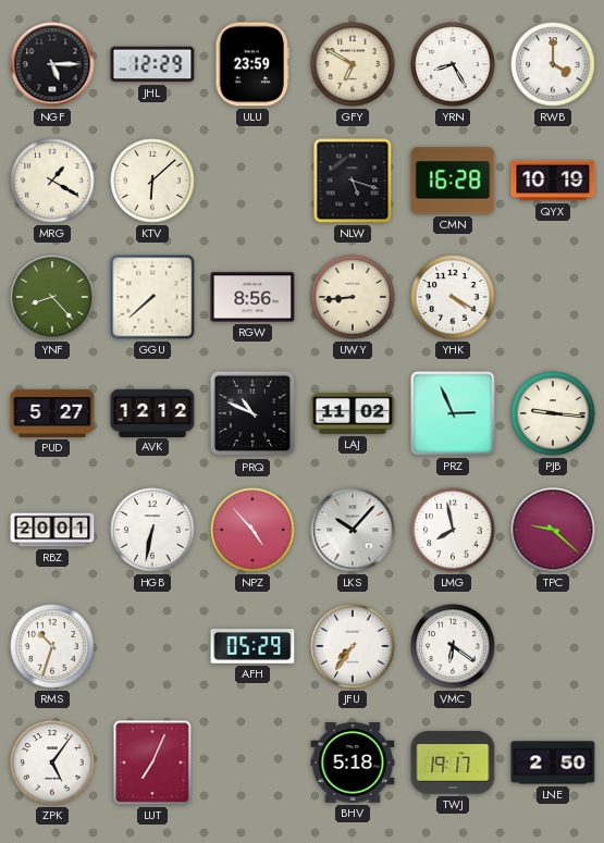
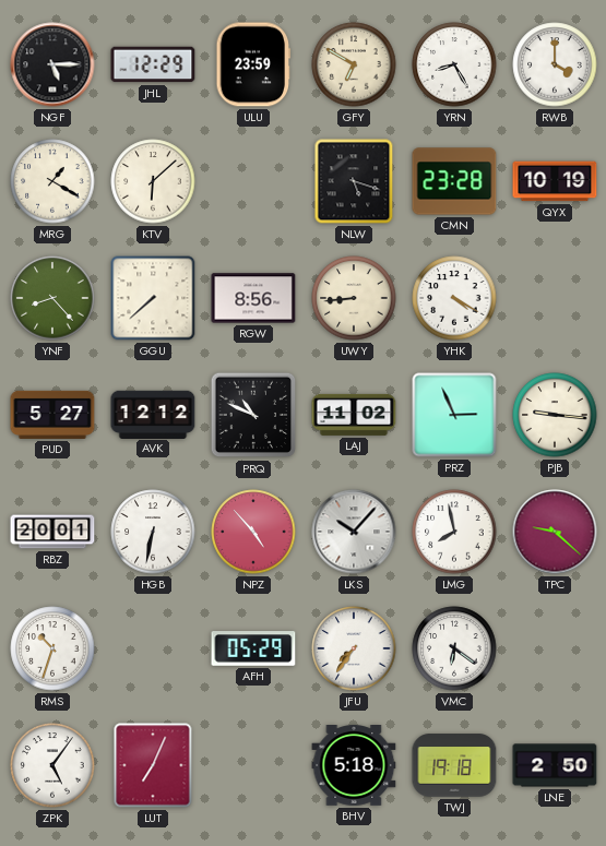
CMN: 16:28 -> 23:28 (454, 181)
TWJ: 19:17 -> 19:18 (454, 765)
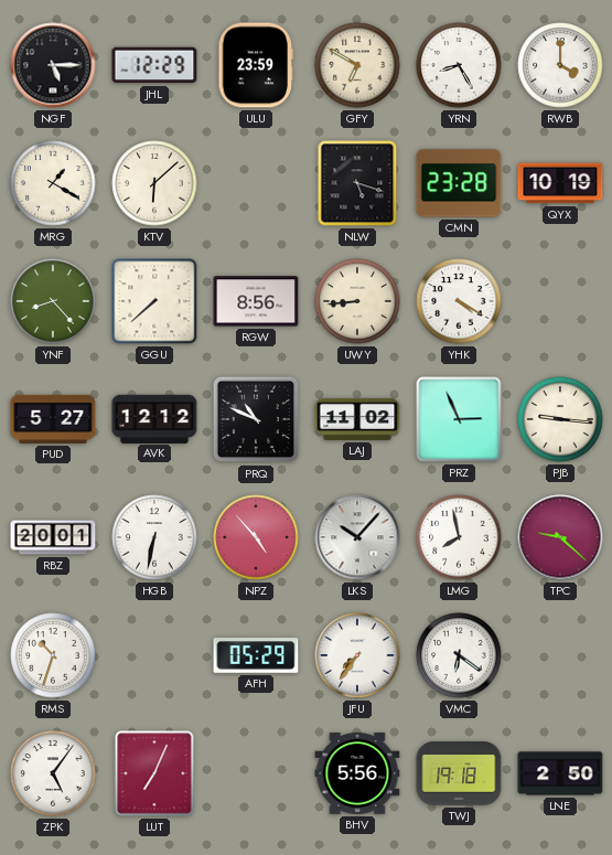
BHV: 5:18 -> 5:56 (357, 774)
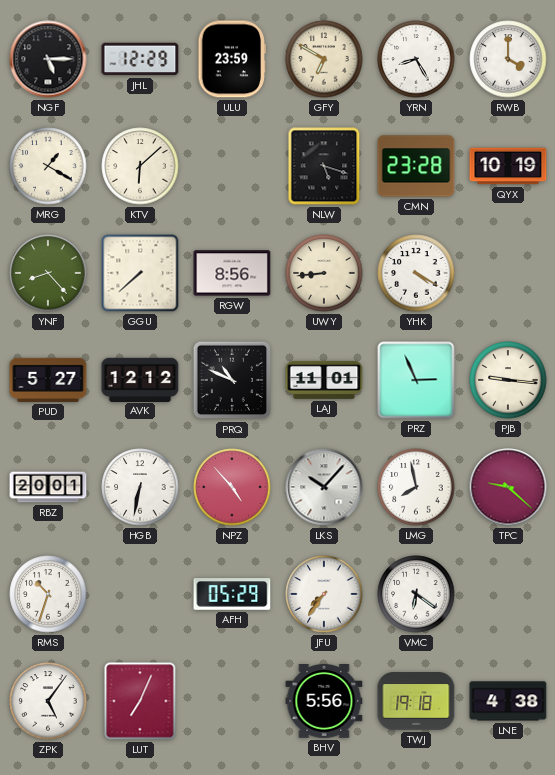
LAJ: 11:02 -> 11:01 (324, 380)
LNE: 2:50 -> 4:38 (508, 701)
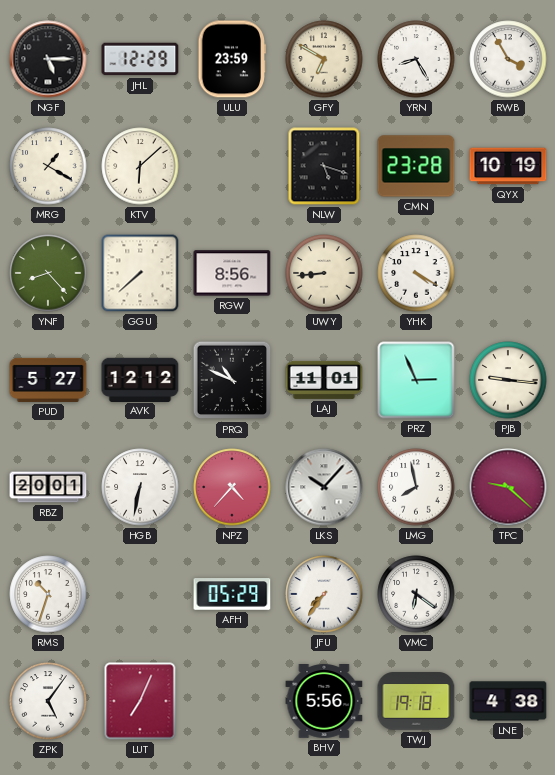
RWB: 4:00 -> 3:55 (508, 59)
NPZ: 4:53 -> 4:37 (232, 487)
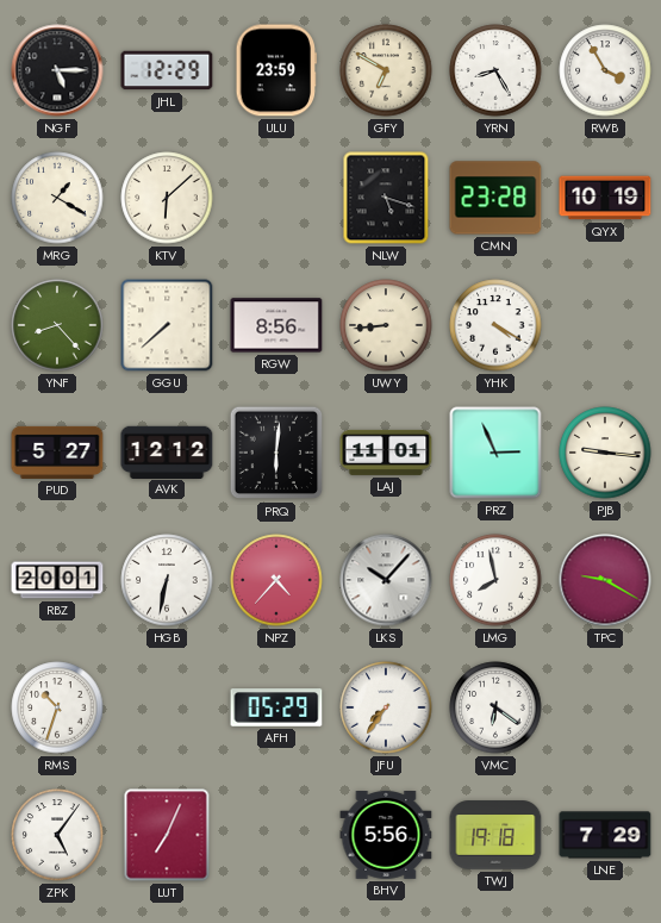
PRQ: 10:49 -> 6:01 (276, 453)
TPC: 9:22 -> 9:20 (605, 580)
LNE: 4:38 -> 7:29 (605, 835)
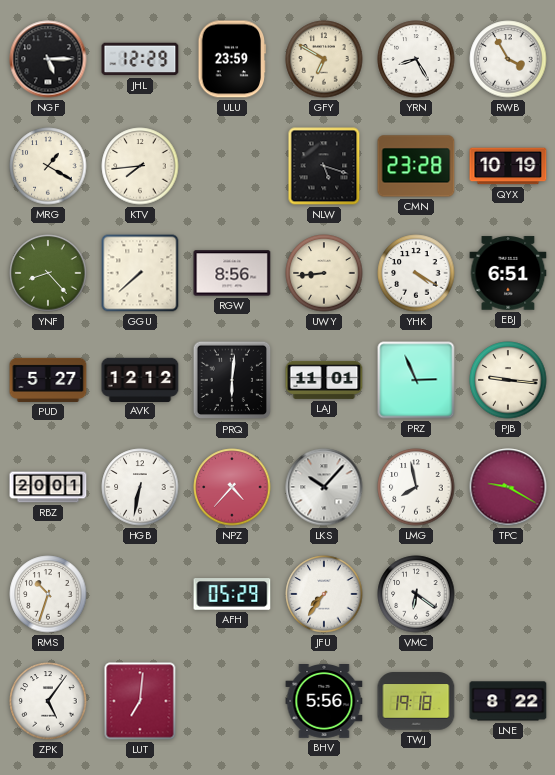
KTV: 6:08 -> 7:44 (140, 166)
EBJ: none -> 6:51 (508, 273)
LUT: 7:04 -> 7:01 (140, 701)
LNE: 7:29 -> 8:22 (508, 701)
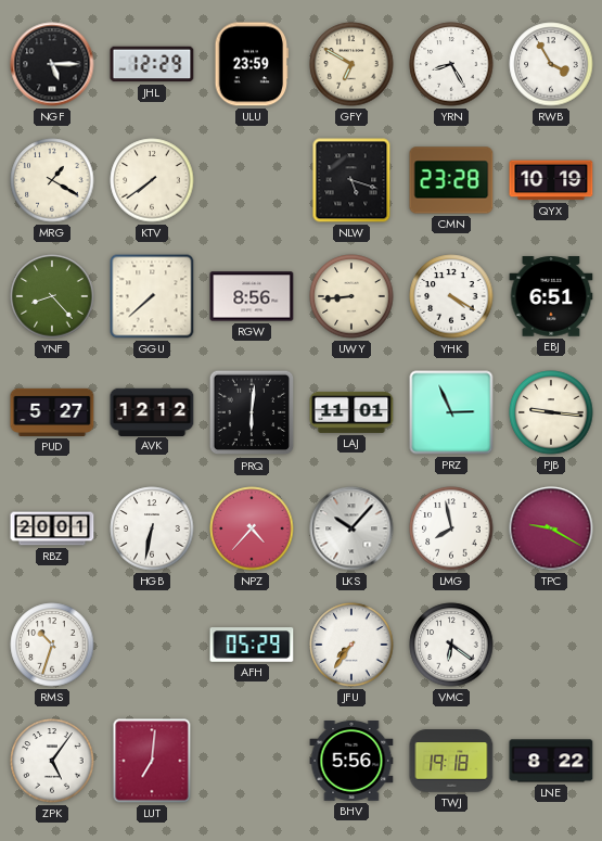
KTV: 7:44 -> 7:39 (152, 180)
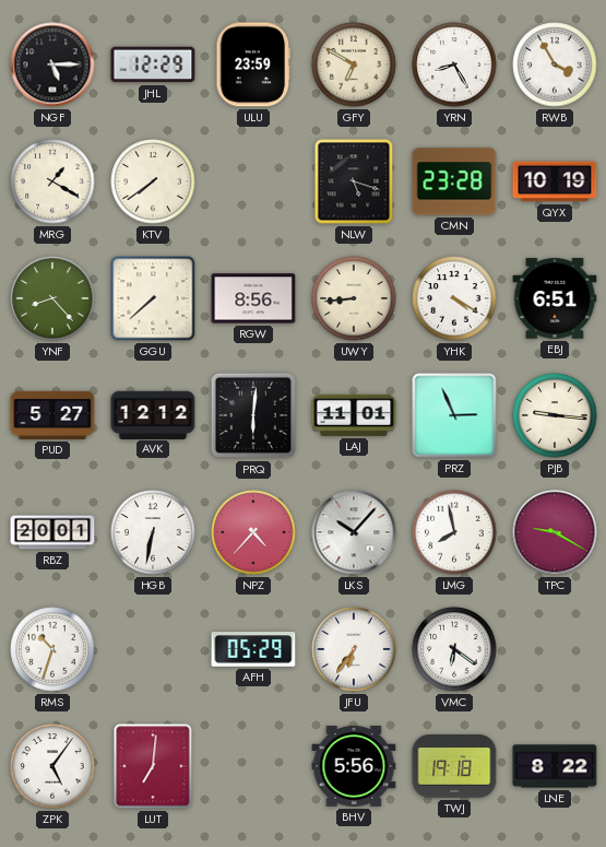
JFU: 7:36 -> 6:36 (354, 649)
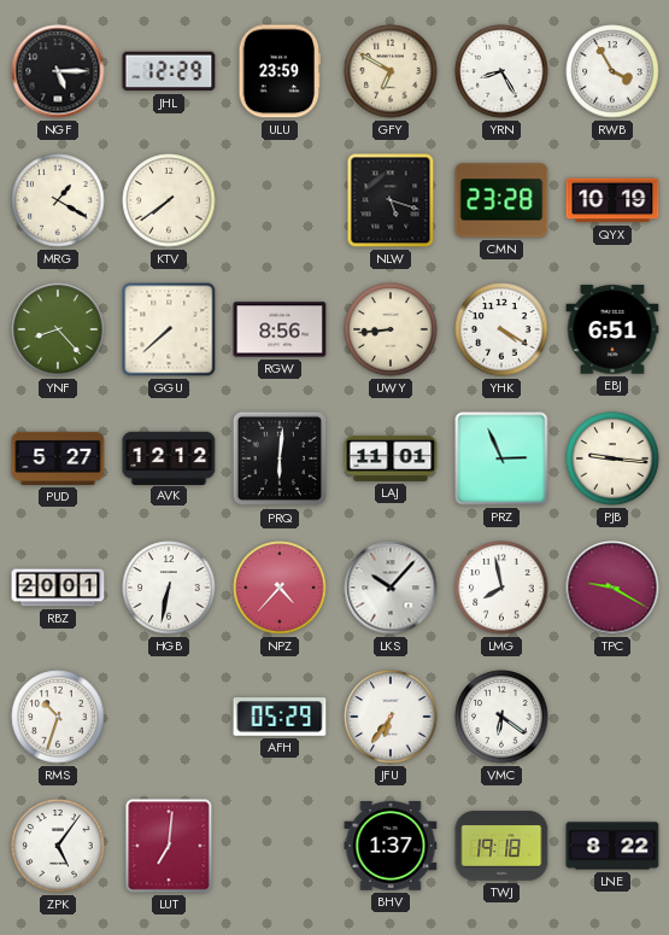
BHV: 5:56 -> 1:37 (391, 847)
